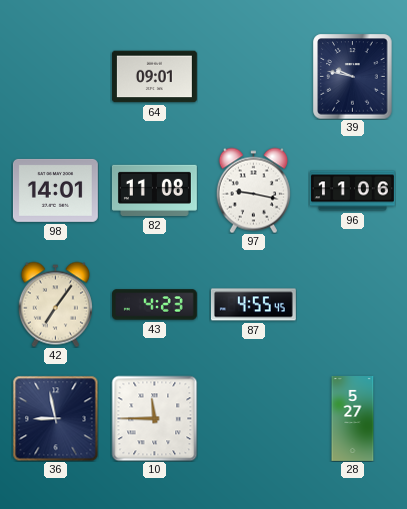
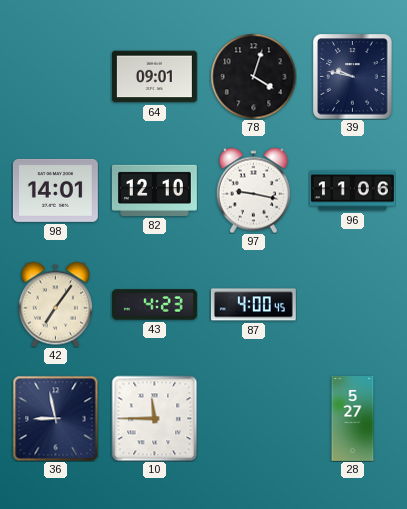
78: none -> 4:03 (253, 76)
82: 11:08 -> 12:10 (154, 190)
87: 4:55 -> 4:00 (253, 305)
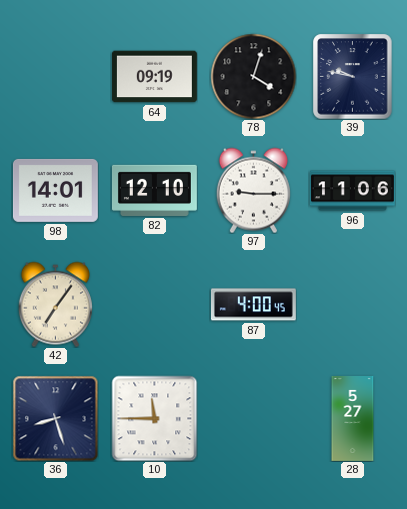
64: 09:01 -> 09:19 (154, 77)
97: 9:17 -> 9:15 (253, 190)
43: 4:23 -> none (154, 305)
36: 8:58 -> 8:27 (55, 418)
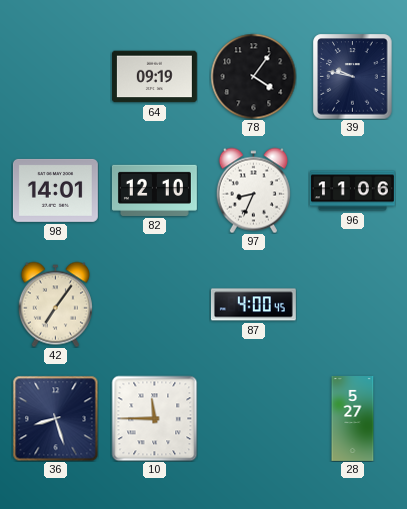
78: 4:03 -> 4:06 (253, 76)
97: 9:15 -> 8:34 (253, 190)
